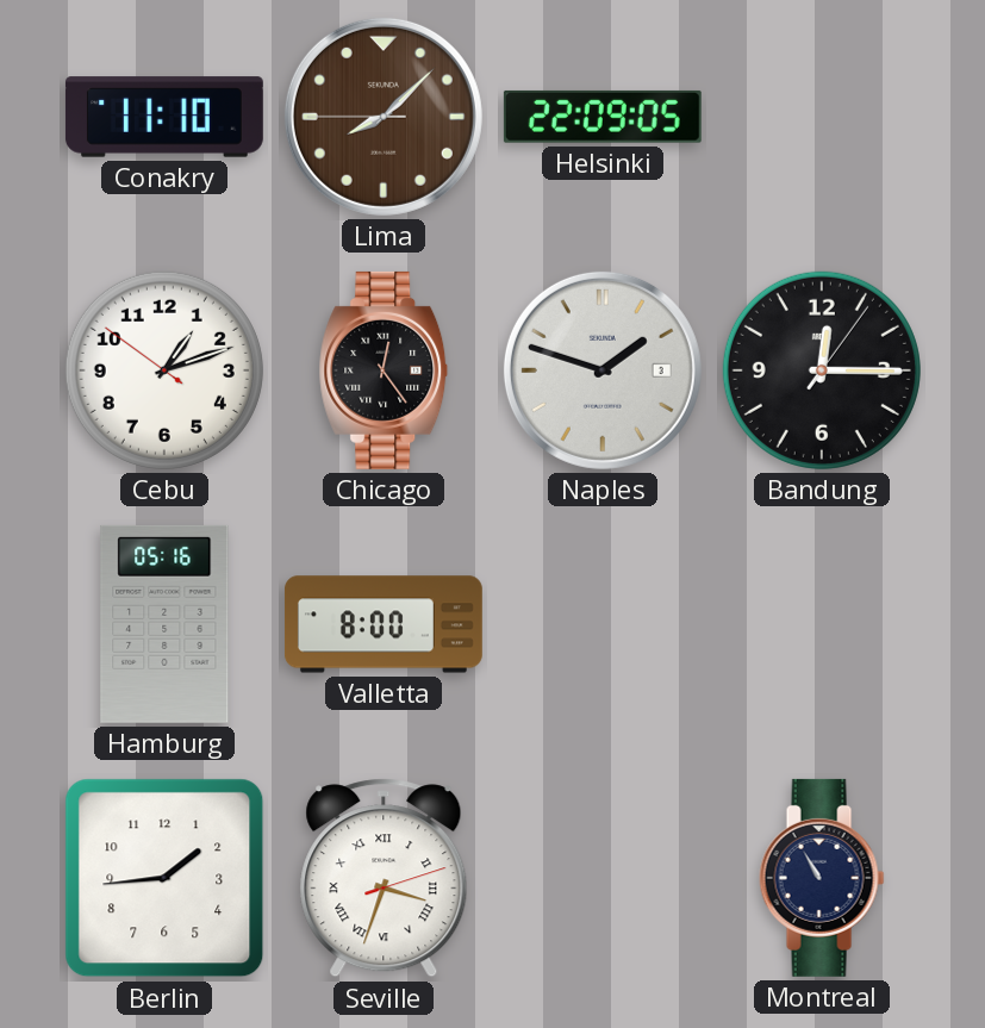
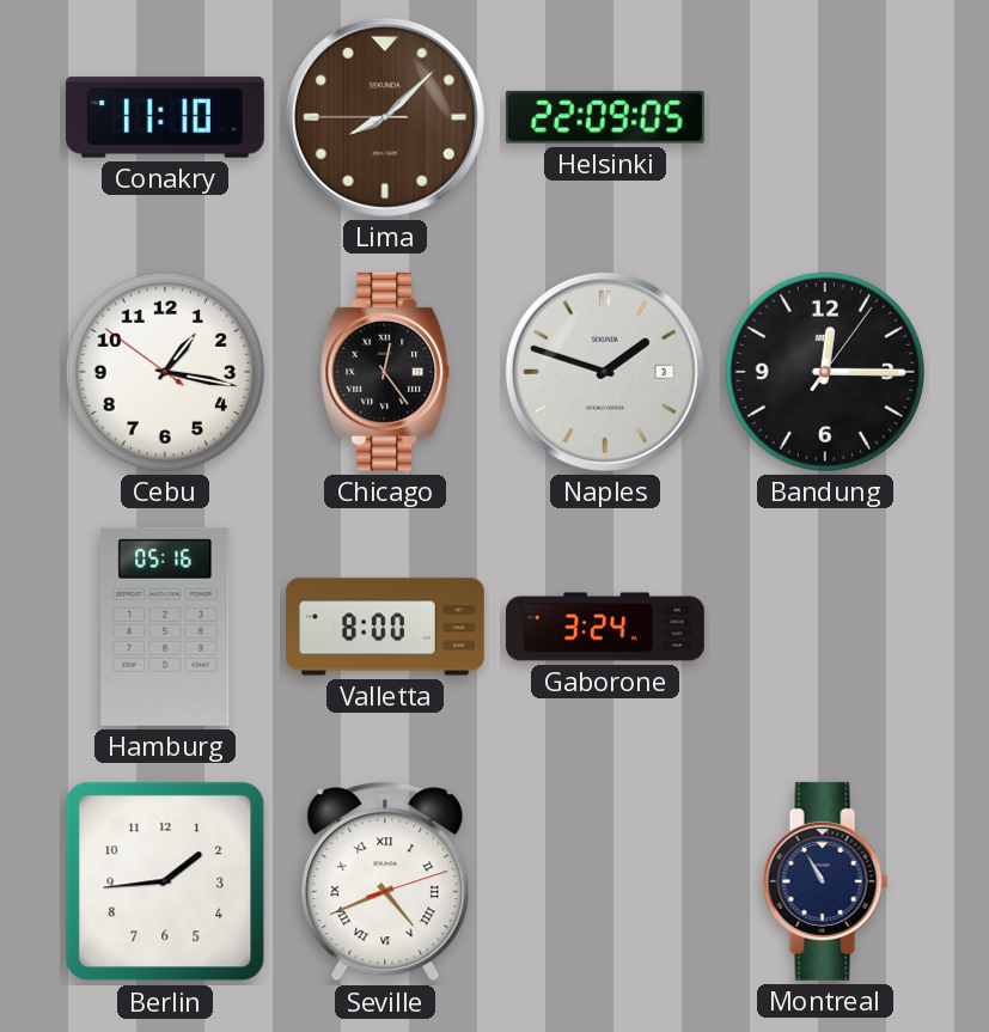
Cebu: 1:11 -> 1:16 (165, 372)
Gaborone: none -> 3:24 (605, 627)
Seville: 3:33 -> 4:41 (385, 881)
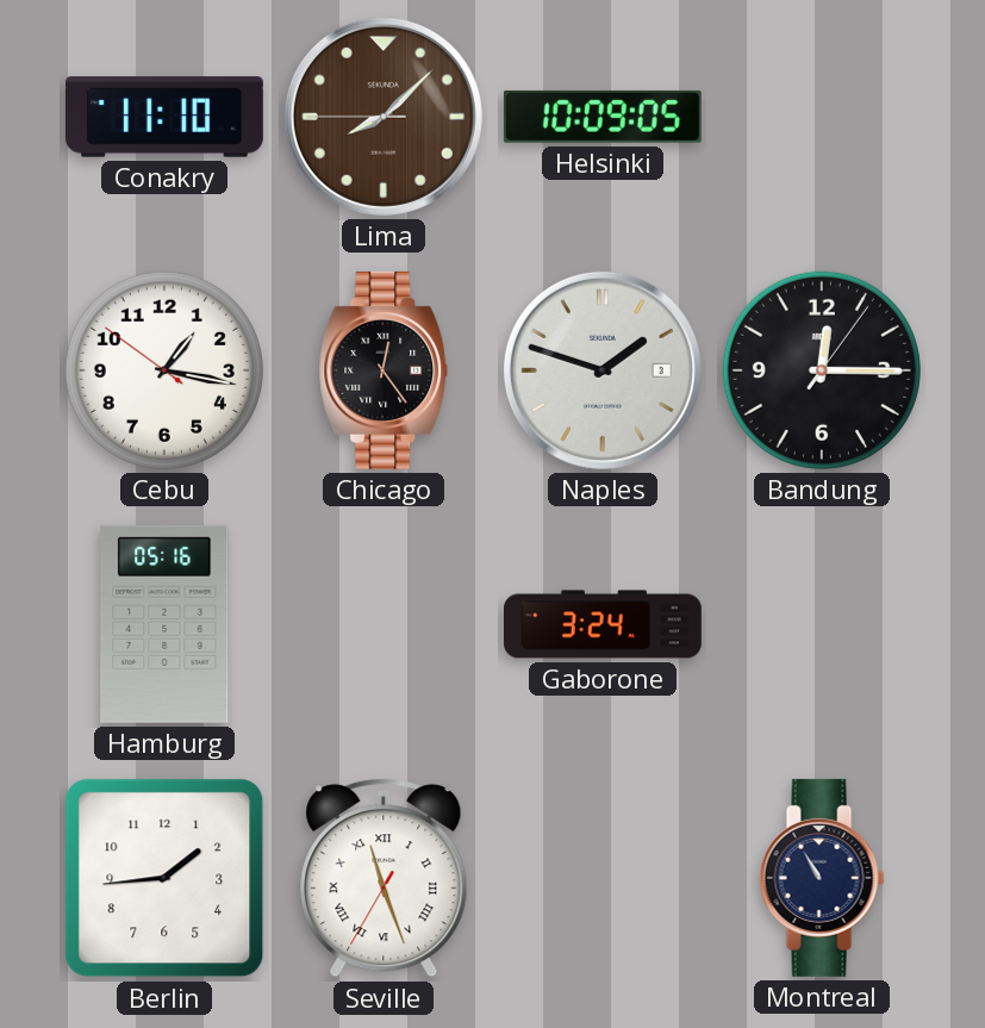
Helsinki: 22:09 -> 10:09 (603, 117)
Valletta: 8:00 -> none (385, 627)
Seville: 4:41 -> 11:26 (384, 878)
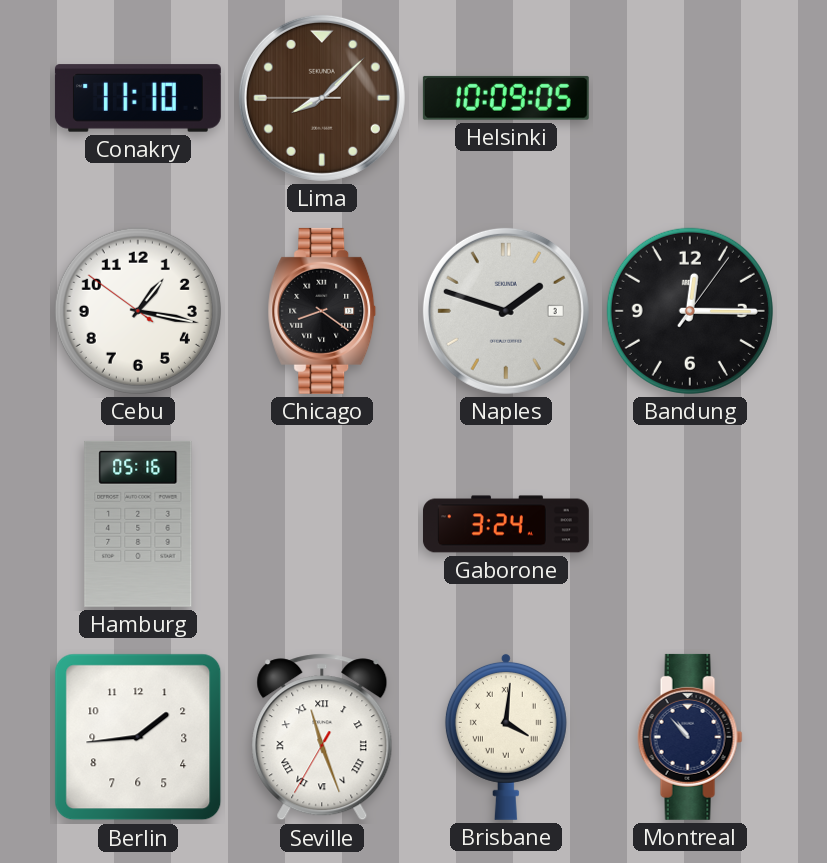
Chicago: 12:24 -> 8:21 (322, 311)
Brisbane: none -> 4:01 (506, 736)
Montreal: 10:55 -> 10:53 (690, 737)
